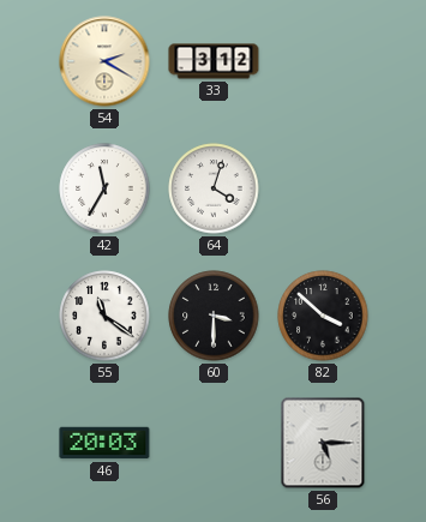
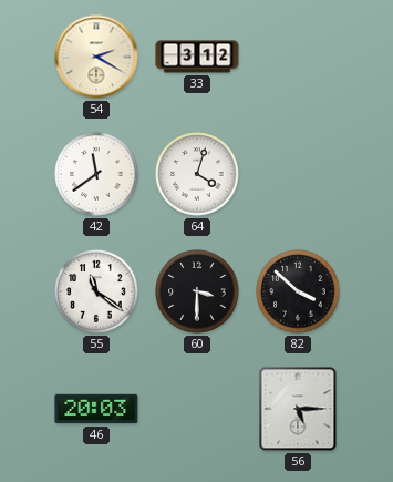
42: 11:35 -> 11:39 (96, 174)
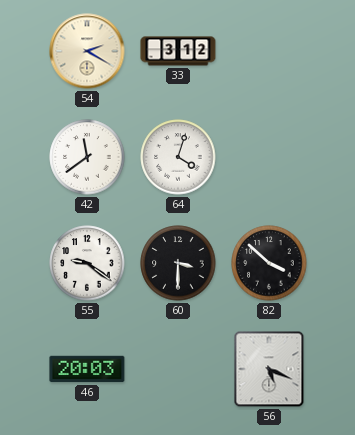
55: 11:21 -> 9:21 (87, 263)
56: 5:15 -> 5:19 (269, 369)
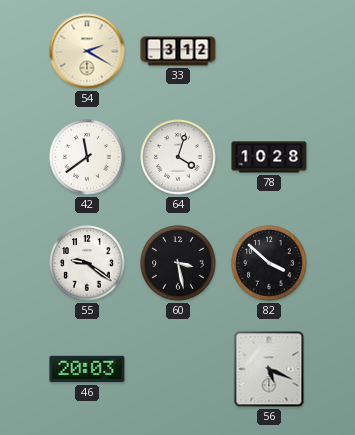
78: none -> 10:28 (269, 157)
60: 3:30 -> 3:28 (178, 263)
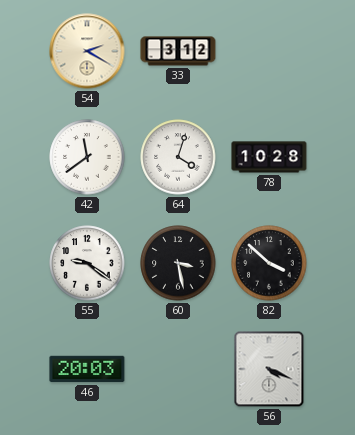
56: 5:19 -> 4:19 (269, 369)
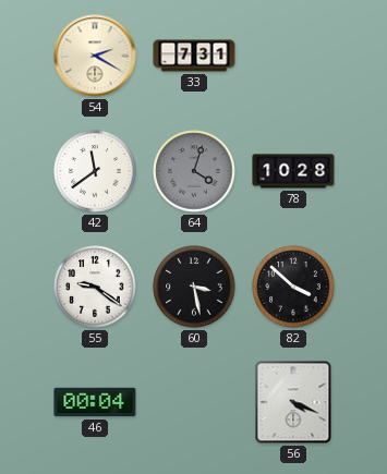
33: 3:12 -> 7:31 (194, 56)
64 dial: white -> grey (194, 171)
46: 20:03 -> 00:04 (95, 402)
